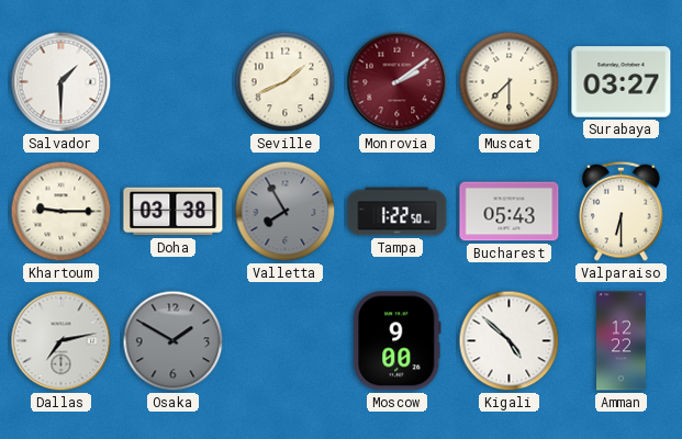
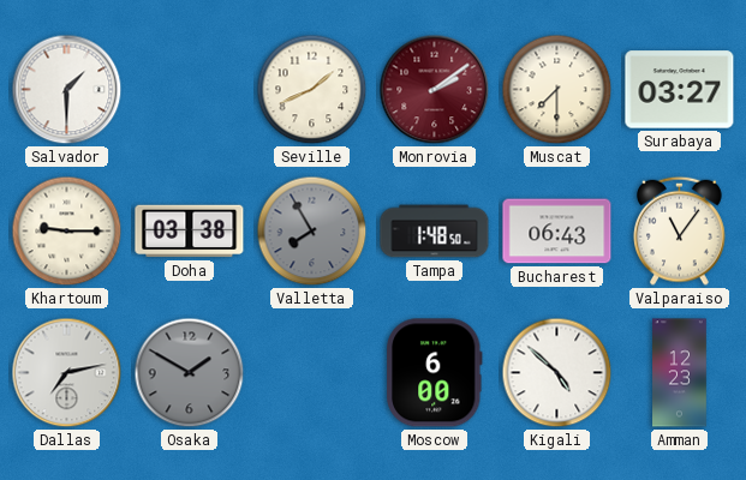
Tampa: 1:22 -> 1:48 (435, 232)
Bucharest: 05:43 -> 06:43 (557, 232)
Valparaiso: 6:30 -> 11:06 (680, 230)
Moscow: 9:00 -> 6:00 (435, 373)
Amman: 12:22 -> 12:23 (680, 373)
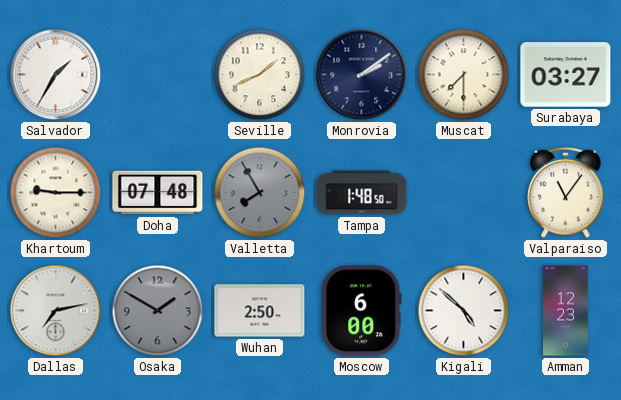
Salvador: 1:30 -> 1:35 (56, 75)
Monrovia dial: burgundy -> navy (362, 75)
Doha: 03:38 -> 07:48 (158, 193)
Bucharest: 06:43 -> none (557, 232)
Wuhan: none -> 2:50 (260, 311)
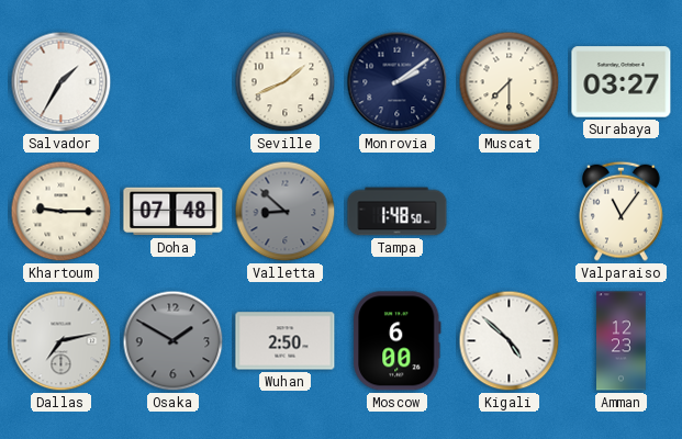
Valletta: 7:55 -> 8:52 (286, 212)
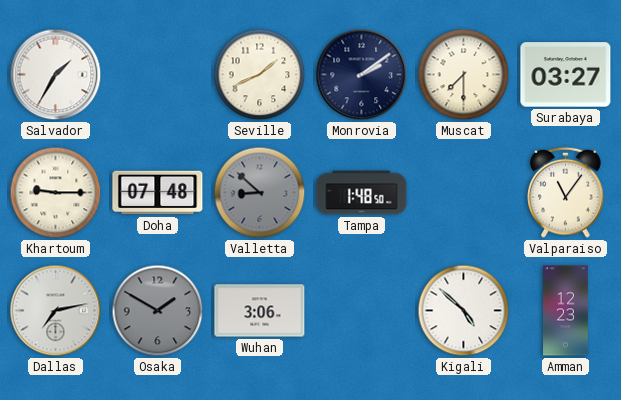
Wuhan: 2:50 -> 3:06 (260, 311)
Moscow: 6:00 -> none (398, 341)
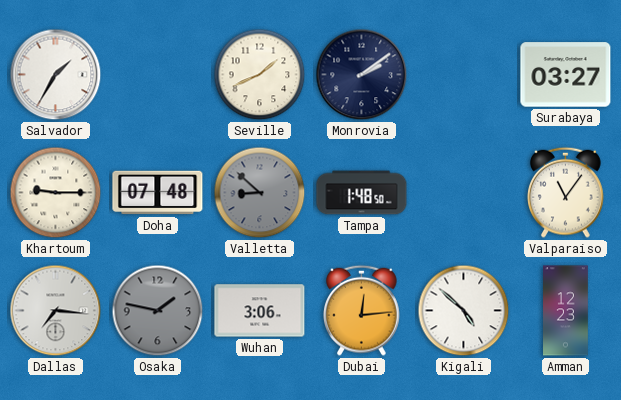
Muscat: 7:30 -> none (464, 75)
Dallas: 7:13 -> 7:16 (56, 311)
Osaka: 1:50 -> 1:47 (158, 311)
Dubai: none -> 12:14 (362, 310)
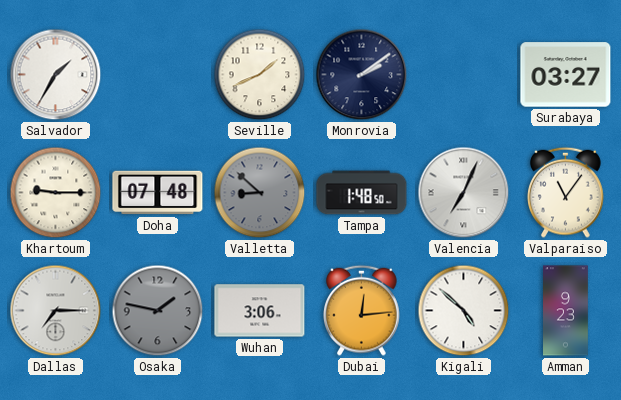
Valencia: none -> 7:04 (464, 193)
Dallas: 7:16 -> 7:15 (56, 311)
Amman: 12:23 -> 9:23 (566, 311)
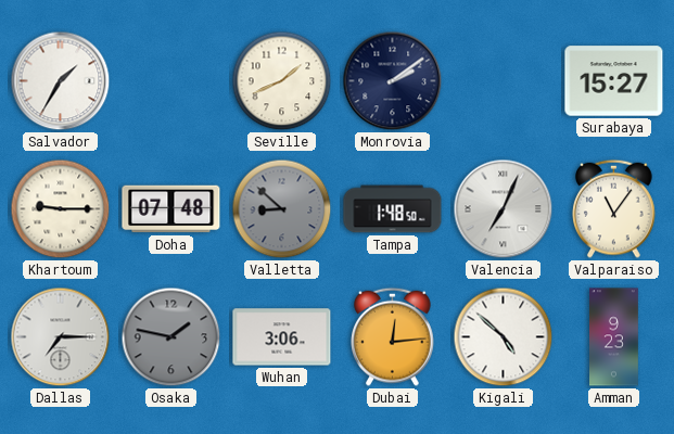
Surabaya: 03:27 -> 15:27 (614, 81)
